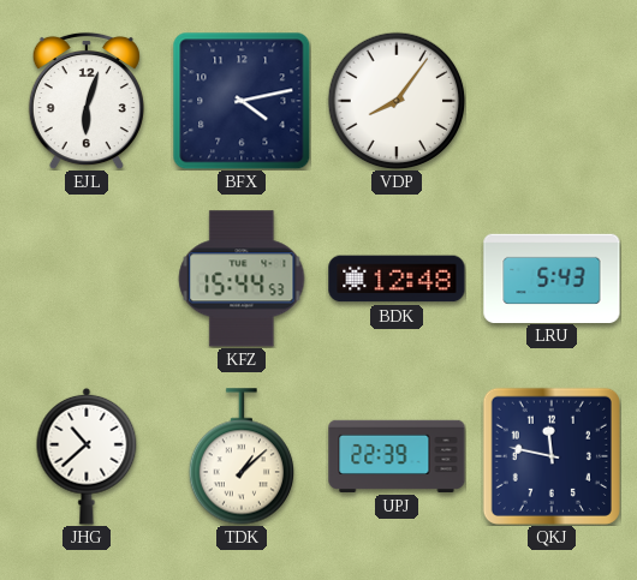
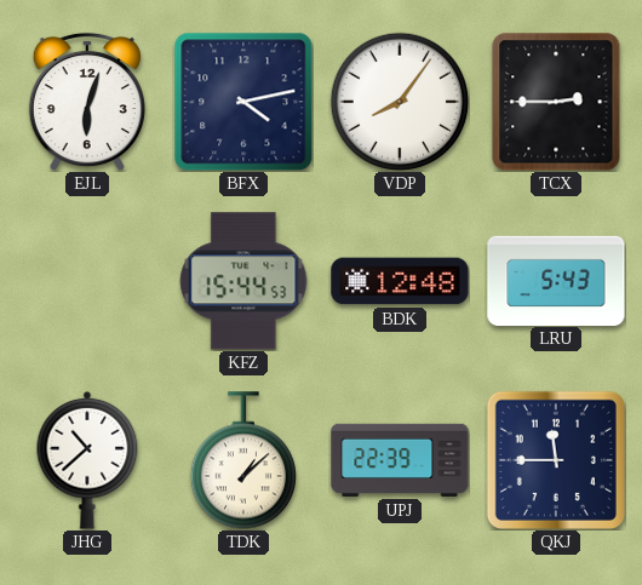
TCX: none -> 2:45 (556, 102)
QKJ: 11:47 -> 11:45 (556, 460)
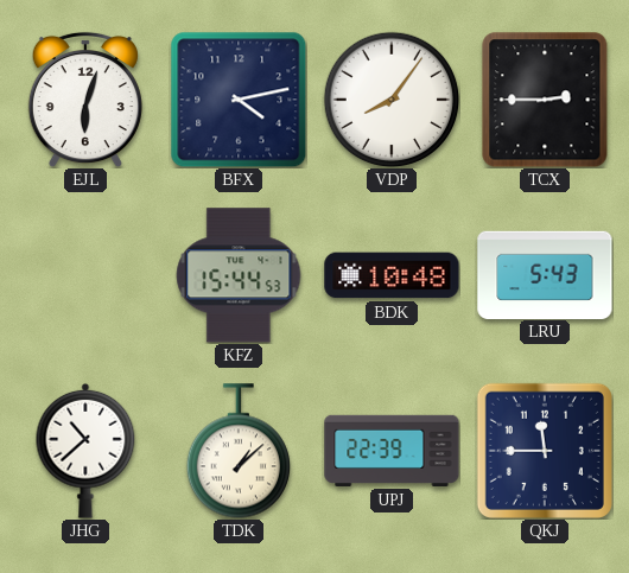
BDK: 12:48 -> 10:48 (392, 275)
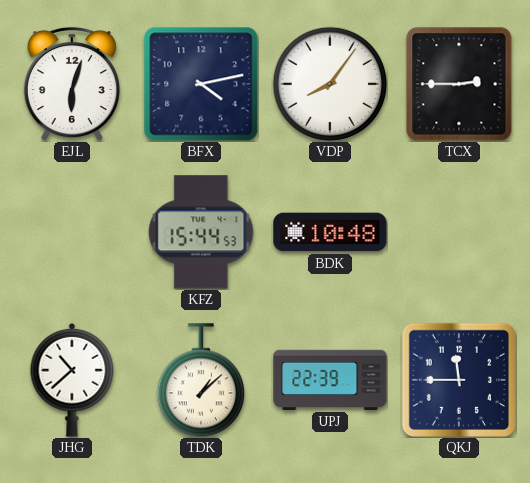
LRU: 5:43 -> none (545, 274)
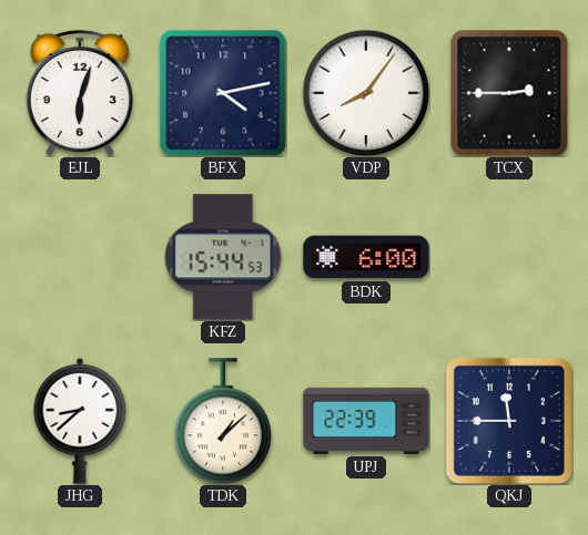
BDK: 10:48 -> 6:00 (366, 257)
JHG: 10:38 -> 8:38 (80, 421)
